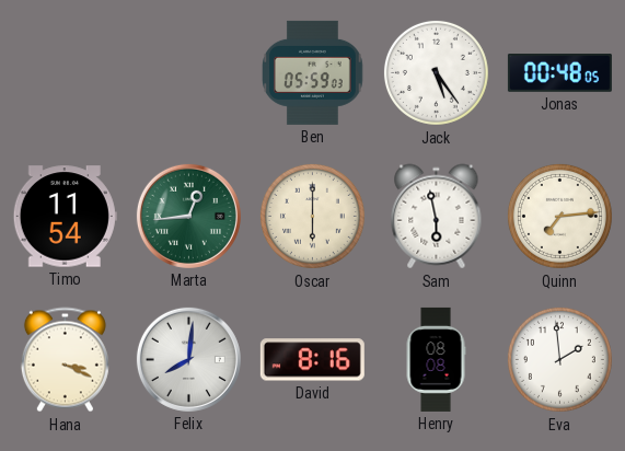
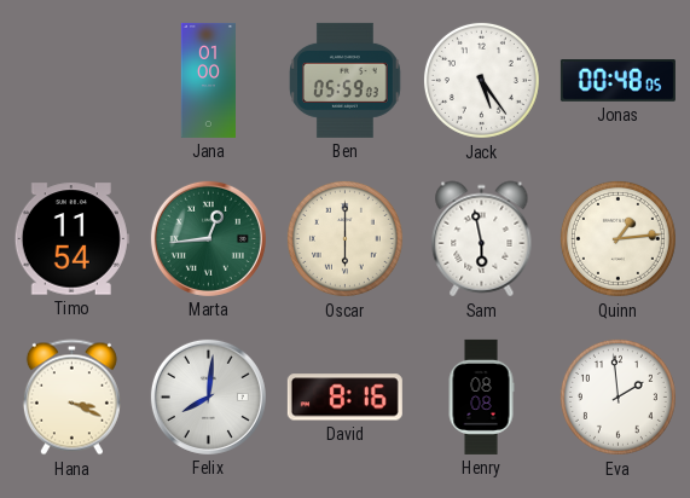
Jana: none -> 01:00 (208, 80)
Quinn: 7:14 -> 1:14 (617, 238)
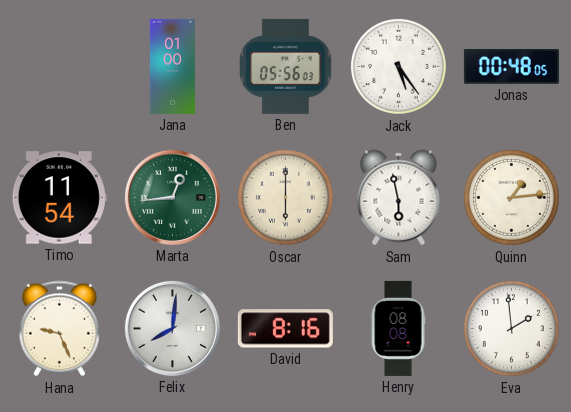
Ben: 05:59 -> 05:56 (286, 66)
Hana: 3:19 -> 9:26 (59, 329)
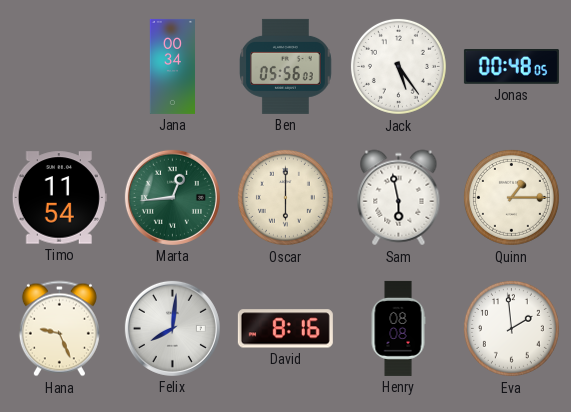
Jana: 01:00 -> 00:34 (172, 66)
Quinn: 1:14 -> 1:15 (511, 197)
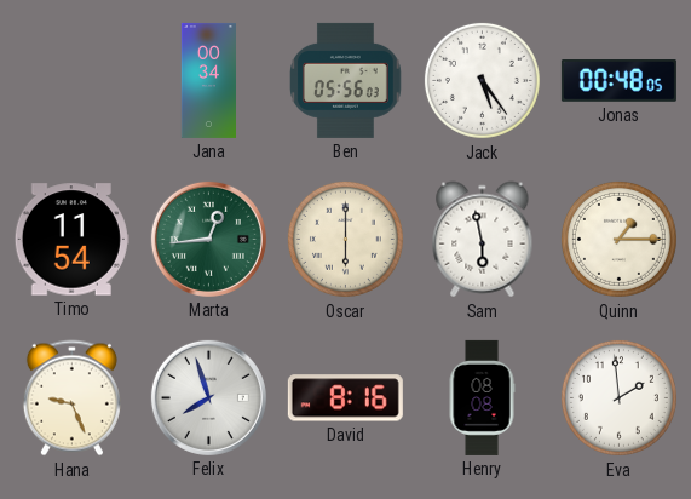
Felix: 8:01 -> 7:57 (208, 397)
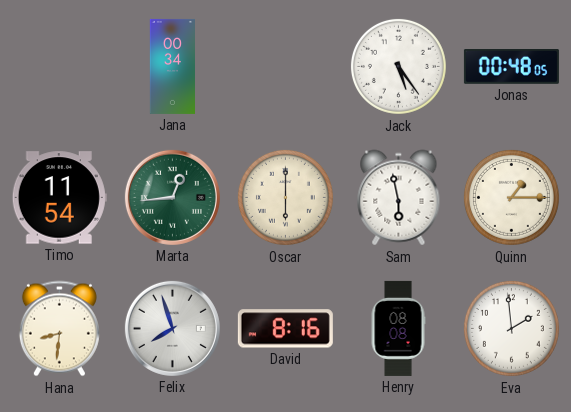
Ben: 05:56 -> none (346, 80)
Hana: 9:26 -> 8:31 (59, 329)
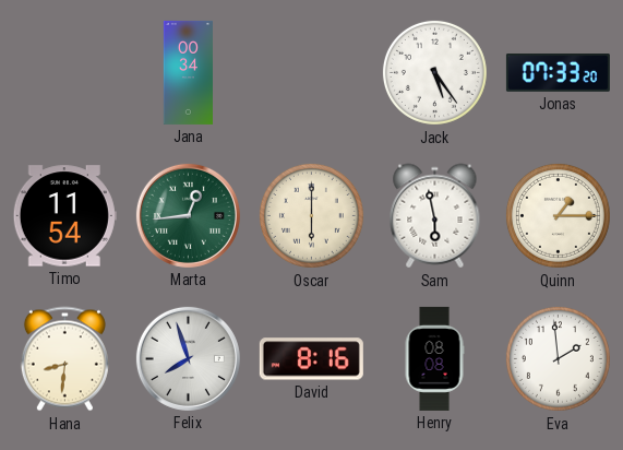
Jonas: 00:48 -> 07:33 (558, 73)
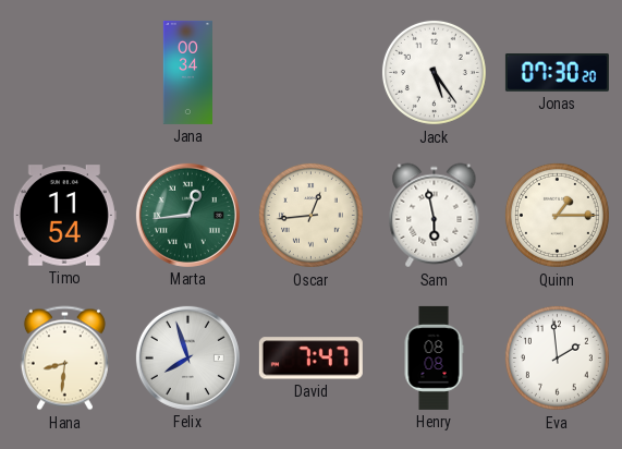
Jonas: 07:33 -> 07:30 (557, 73)
Oscar: 6:00 -> 12:44 (310, 215)
David: 8:16 -> 7:47 (310, 359)
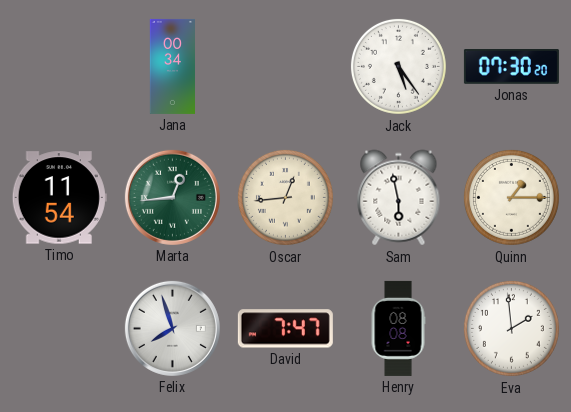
Hana: 8:31 -> none (64, 359)
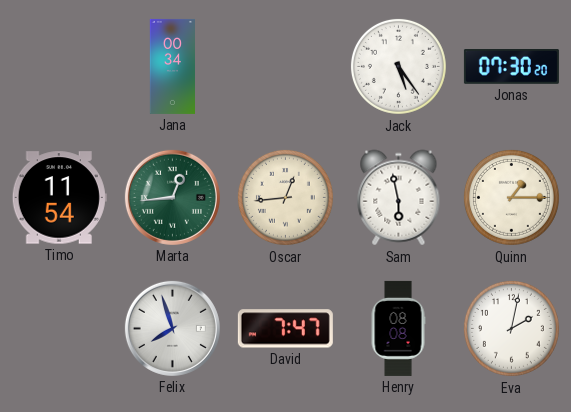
Eva: 1:59 -> 2:02 (511, 328)
